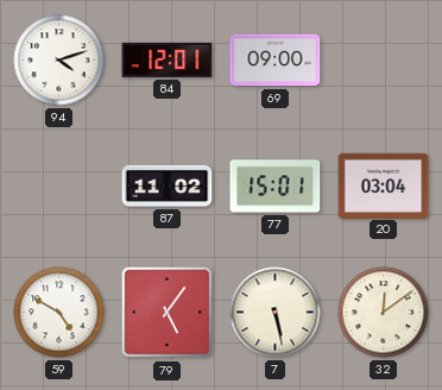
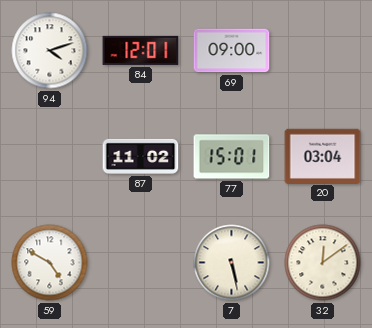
79: 5:06 -> none (168, 313)
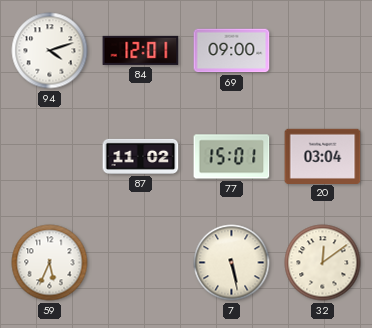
59: 4:50 -> 5:34 (50, 263)
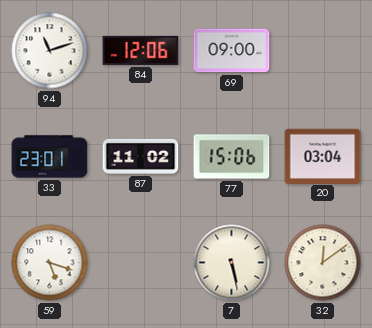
94: 4:12 -> 11:12 (50, 51)
84: 12:01 -> 12:06 (141, 50)
33: none -> 23:01 (50, 157)
77: 15:01 -> 15:06 (232, 157)
59: 5:34 -> 5:18 (50, 263)
